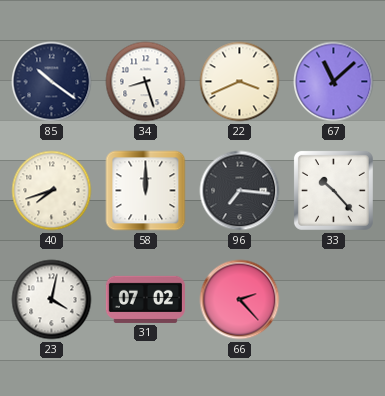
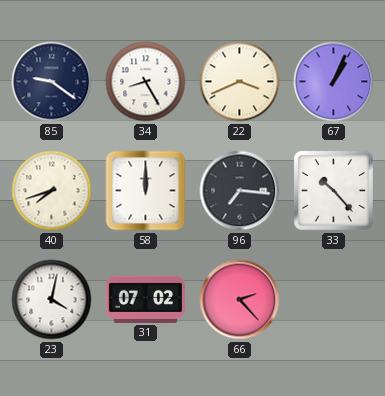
85: 10:21 -> 9:21 (52, 82)
34: 8:27 -> 8:25 (146, 82)
67: 11:08 -> 1:04 (334, 82)
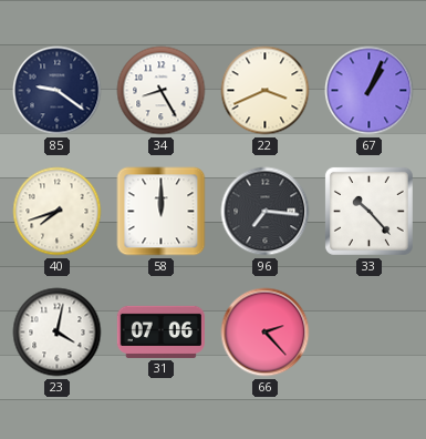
31: 07:02 -> 07:06 (160, 331)
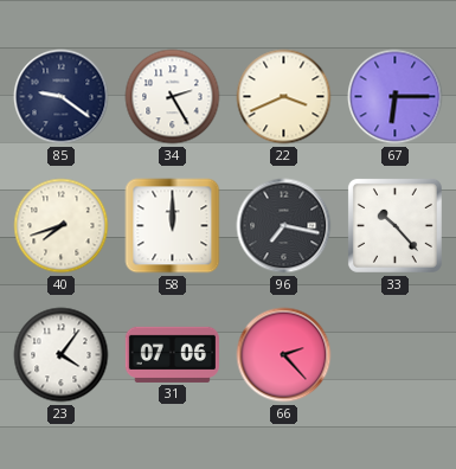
34: 8:25 -> 2:25 (173, 97)
67: 1:04 -> 6:15 (396, 97)
96: 7:16 -> 7:17 (284, 226)
23: 4:02 -> 4:06 (62, 355)
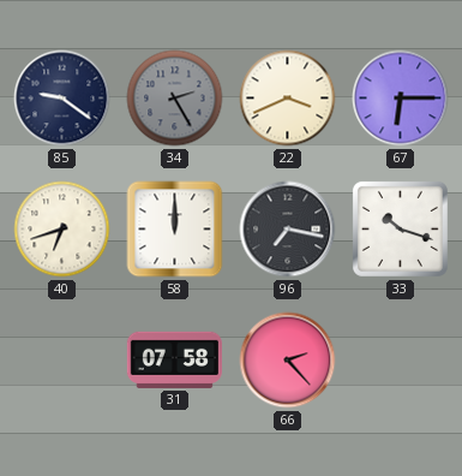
34 dial: white -> grey (175, 99)
40: 7:42 -> 6:42 (62, 230)
33: 10:23 -> 10:18 (400, 228)
23: 4:06 -> none (62, 355)
31: 07:06 -> 07:58 (174, 359)
